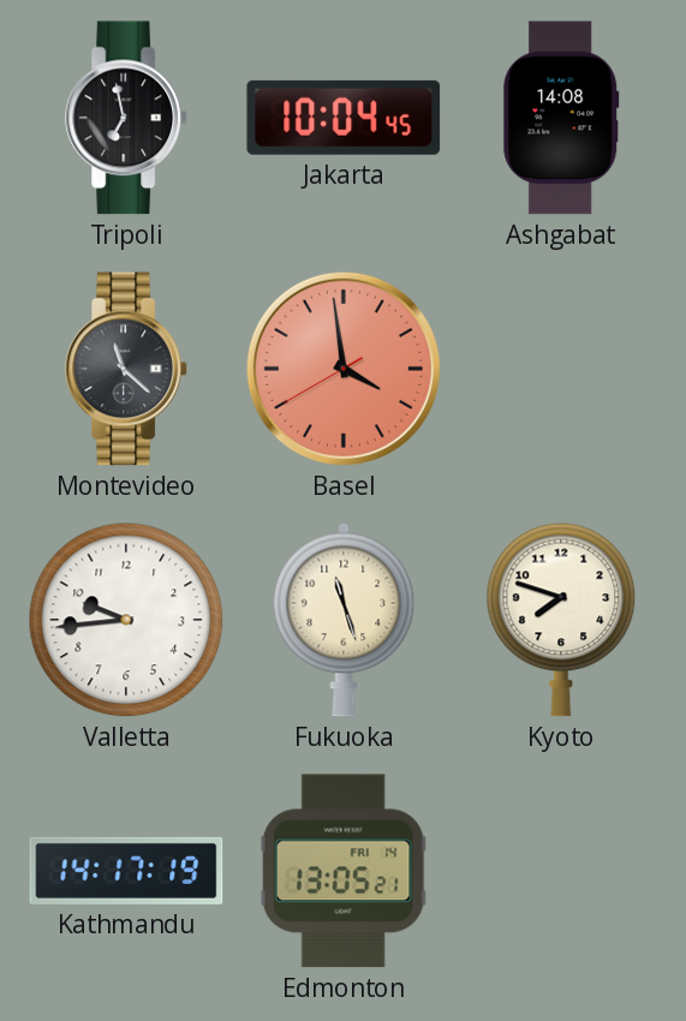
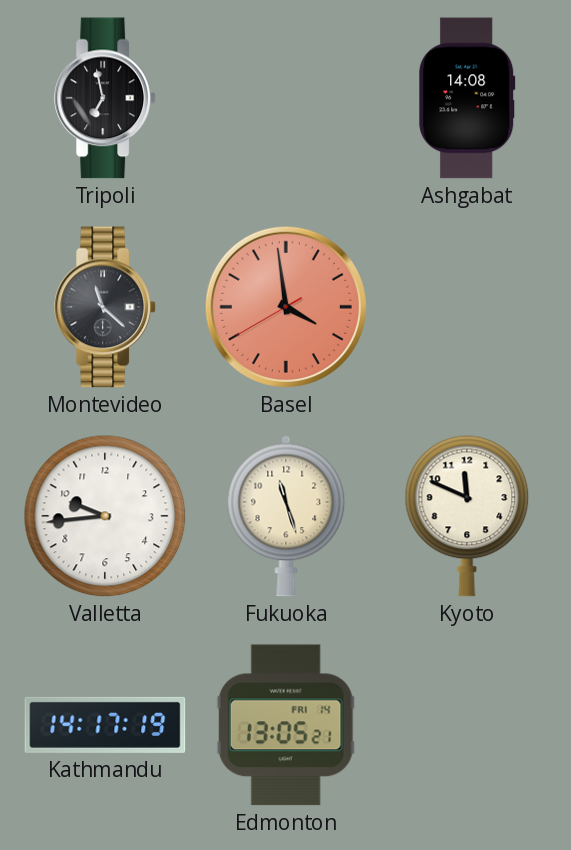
Jakarta: 10:04 -> none (344, 118)
Kyoto: 7:48 -> 11:49 (467, 516)
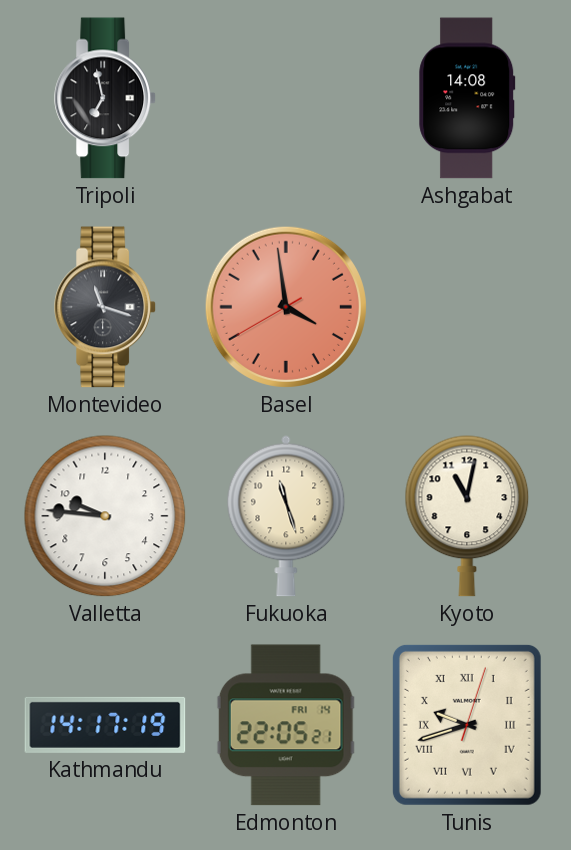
Montevideo: 11:22 -> 11:18 (106, 307)
Valletta: 9:44 -> 9:46 (105, 516)
Kyoto: 11:49 -> 11:02 (467, 516)
Edmonton: 13:05 -> 22:05 (286, 725)
Tunis: none -> 9:42 (467, 725)
